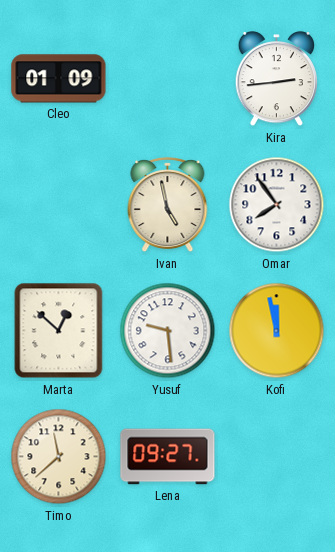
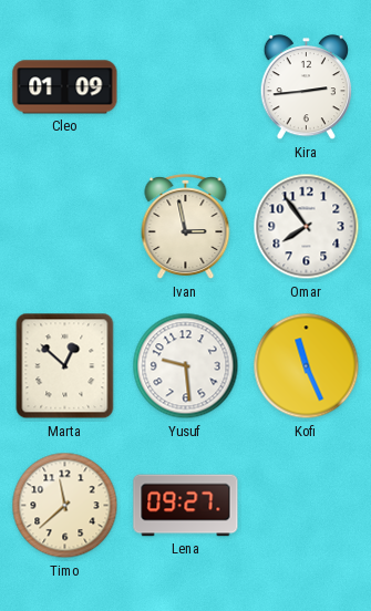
Ivan: 4:58 -> 2:58 (186, 227)
Kofi: 11:58 -> 11:26 (307, 366)
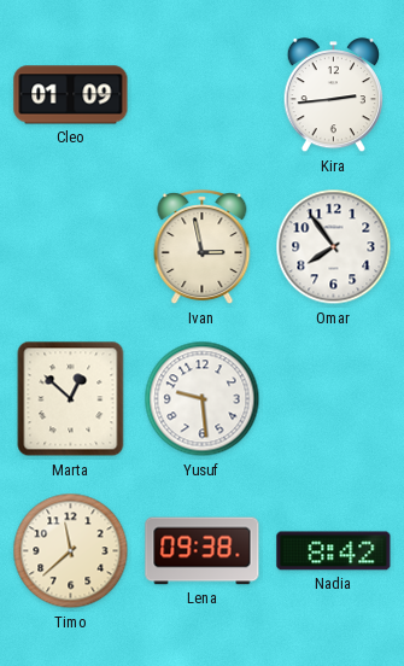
Kofi: 11:26 -> none (307, 366)
Lena: 09:27 -> 09:38 (203, 551)
Nadia: none -> 8:42 (334, 551)
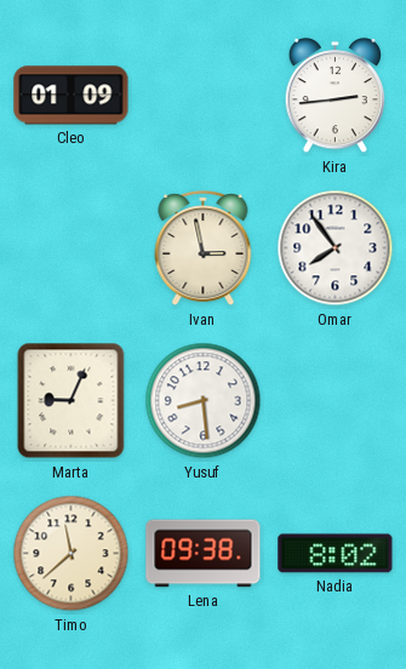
Marta: 12:52 -> 9:04 (72, 401)
Yusuf: 9:29 -> 8:29 (204, 401)
Nadia: 8:42 -> 8:02 (336, 554)
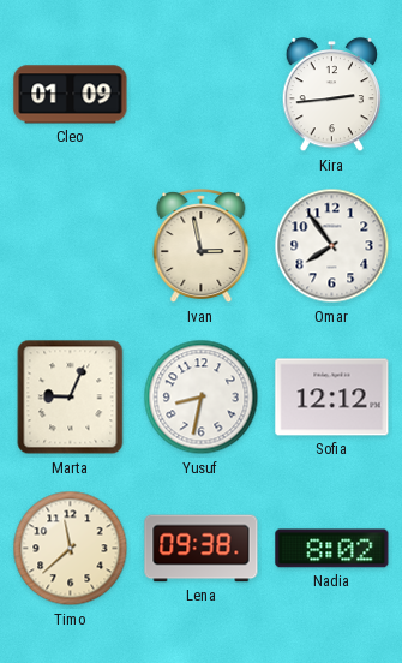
Yusuf: 8:29 -> 8:32 (202, 398)
Sofia: none -> 12:12 (332, 398)
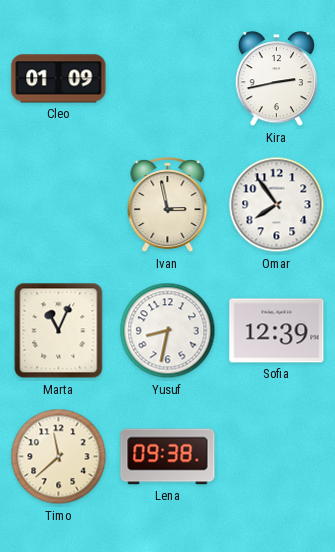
Kira: 2:44 -> 2:43 (276, 80)
Marta: 9:04 -> 11:04 (59, 331)
Sofia: 12:12 -> 12:39 (277, 331)
Nadia: 8:02 -> none (332, 549)
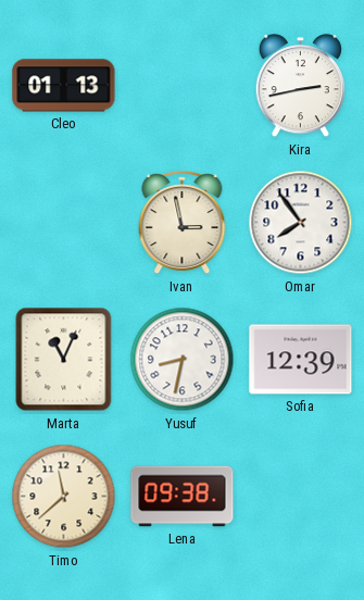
Cleo: 01:09 -> 01:13 (64, 86)
